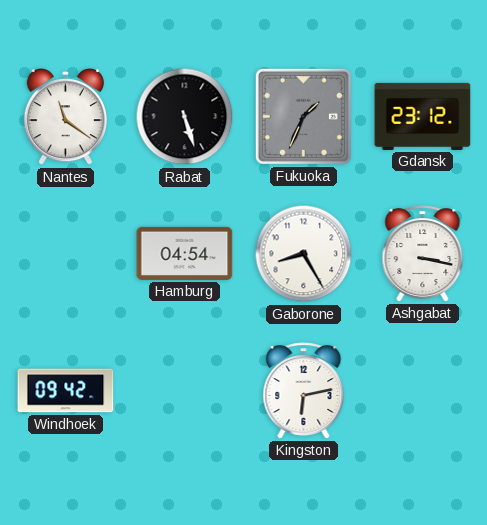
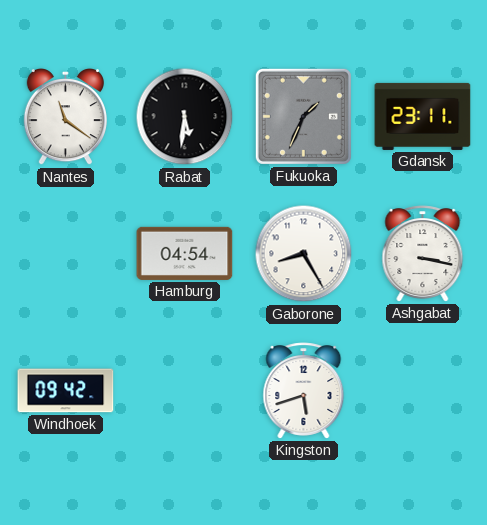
Rabat: 5:27 -> 5:31 (185, 117)
Gdansk: 23:12 -> 23:11 (423, 116)
Kingston: 6:13 -> 5:42 (304, 391)
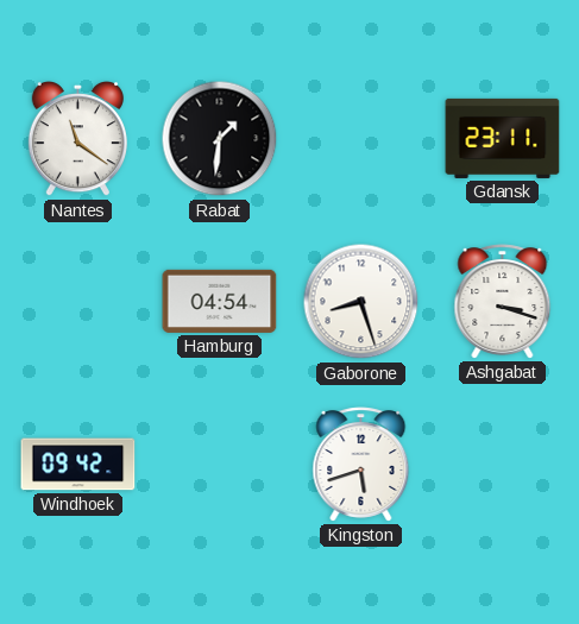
Rabat: 5:31 -> 1:31 (220, 139)
Fukuoka: 1:34 -> none (303, 116)
Gaborone: 8:25 -> 8:27 (361, 302)
Ashgabat: 3:17 -> 3:18 (503, 302)
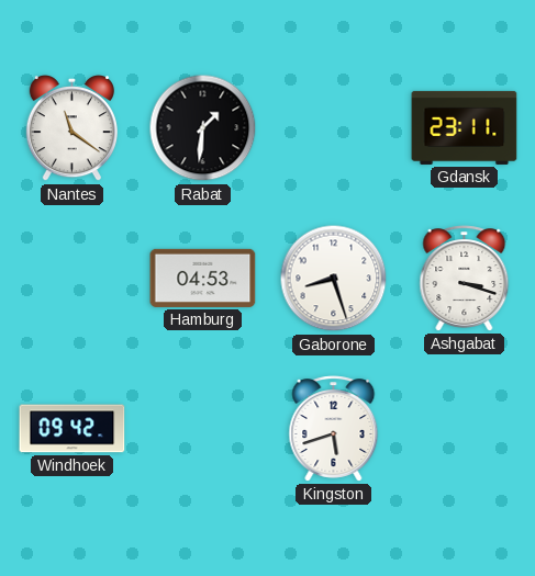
Hamburg: 04:54 -> 04:53 (203, 278)
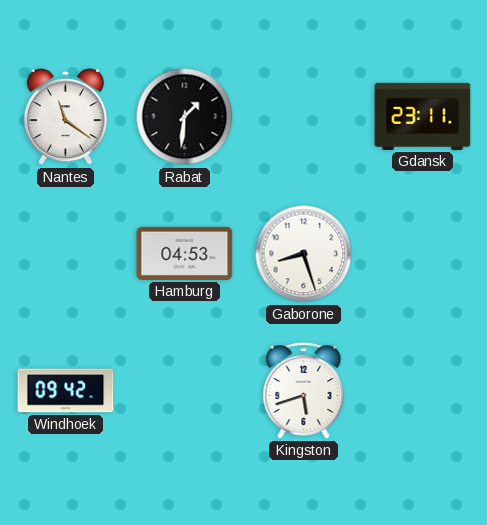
Ashgabat: 3:18 -> none (465, 279)
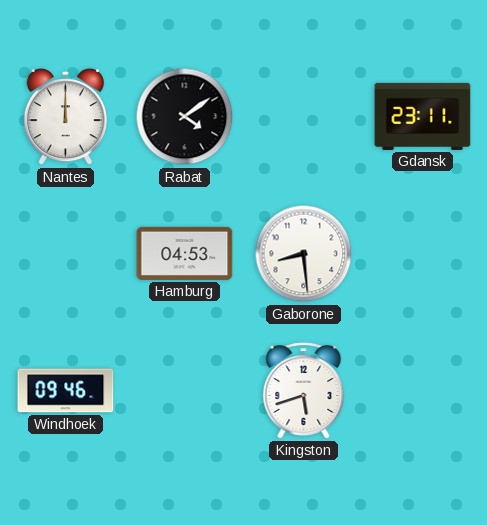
Nantes: 11:21 -> 12:00 (65, 117)
Rabat: 1:31 -> 4:09 (185, 117)
Gaborone: 8:27 -> 8:29 (304, 254)
Windhoek: 09:42 -> 09:46 (66, 391)
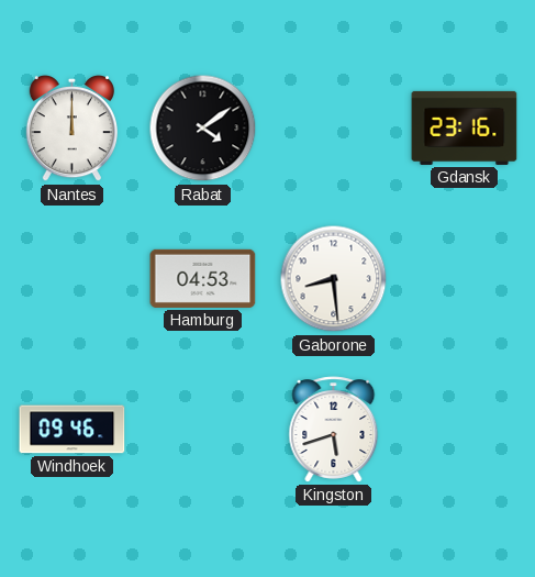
Gdansk: 23:11 -> 23:16 (465, 127)
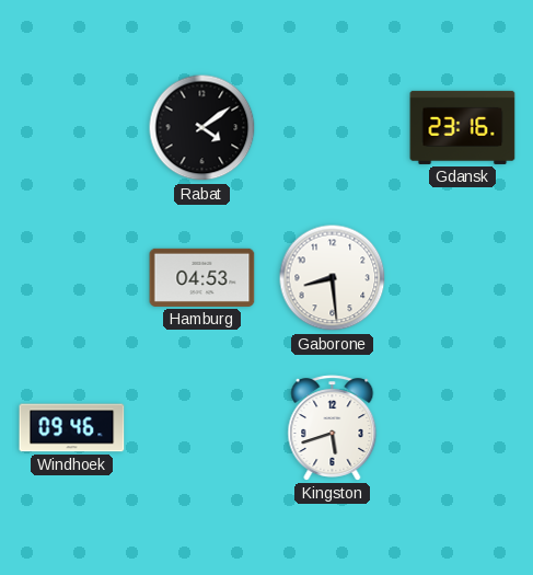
Nantes: 12:00 -> none (71, 129)
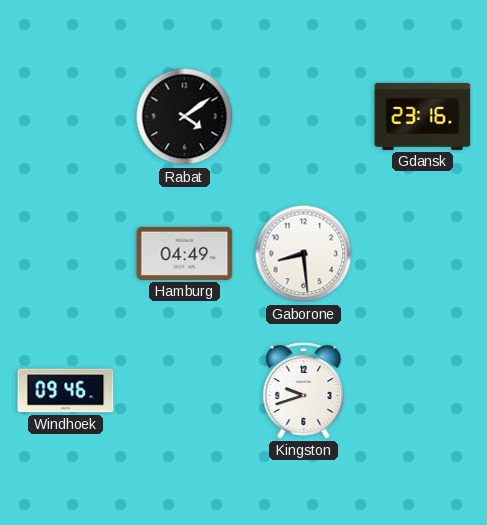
Hamburg: 04:53 -> 04:49 (185, 253)
Kingston: 5:42 -> 9:42 (304, 391)
